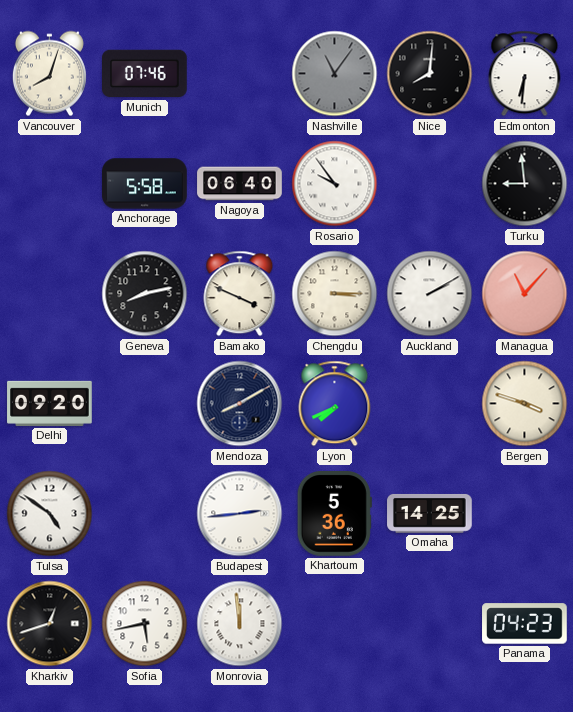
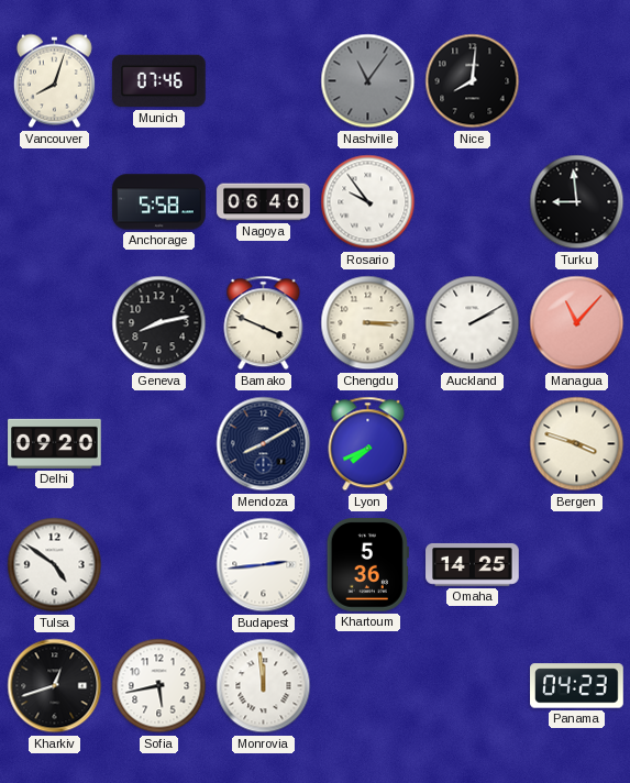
Edmonton: 6:31 -> none (525, 74)
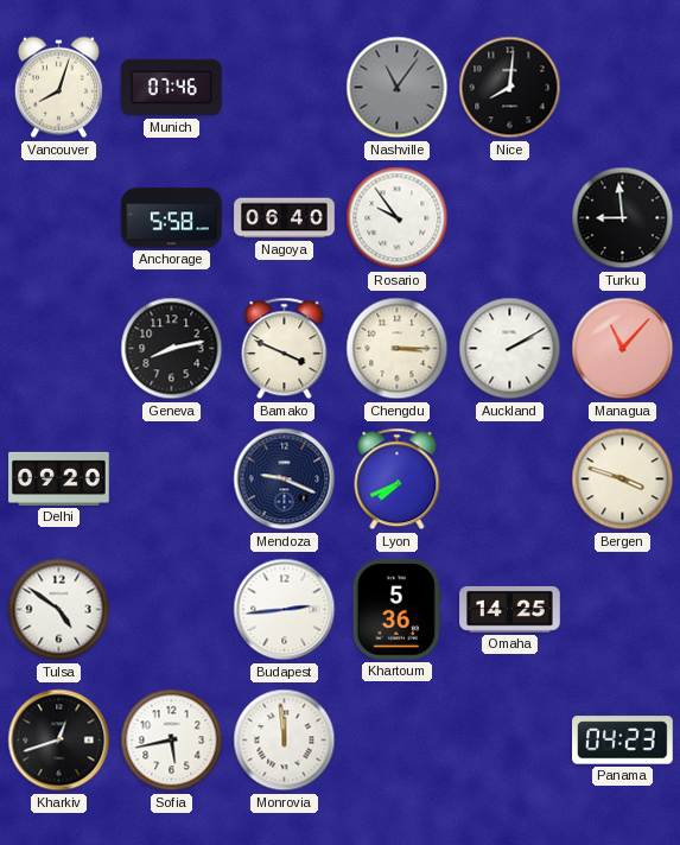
Mendoza: 8:10 -> 9:19 (285, 479)
